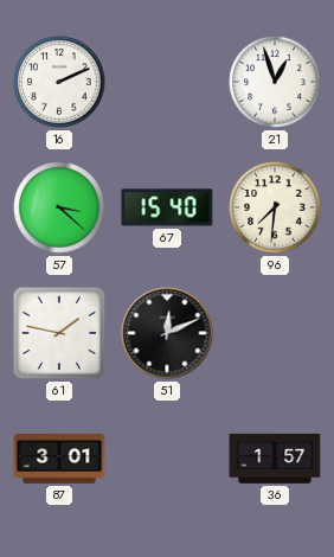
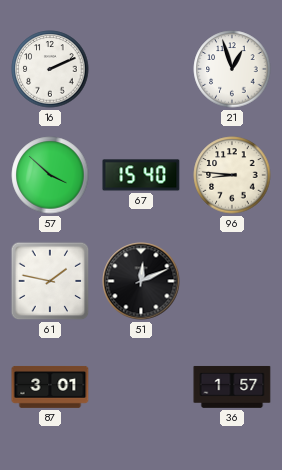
57: 3:22 -> 3:52 (50, 175)
96: 7:31 -> 8:46 (232, 175)
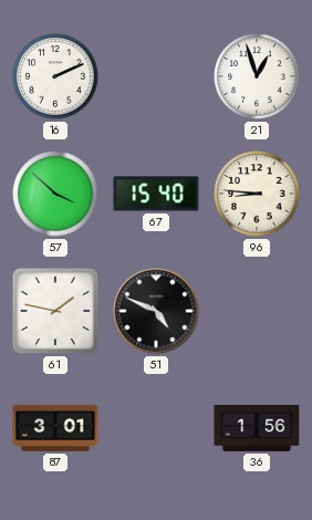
51: 12:11 -> 4:49 (156, 311)
36: 1:57 -> 1:56 (257, 428)
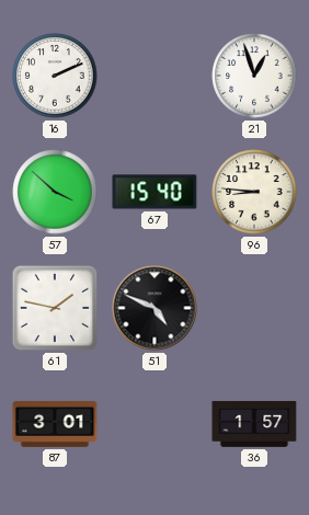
36: 1:56 -> 1:57 (254, 424)
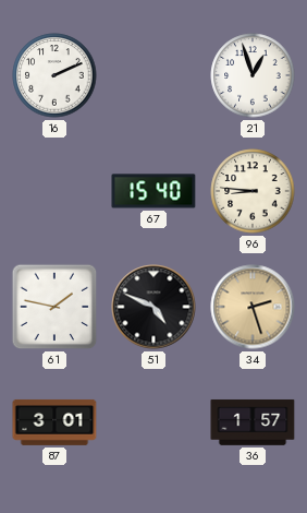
57: 3:52 -> none (55, 192)
34: none -> 2:27 (253, 307)
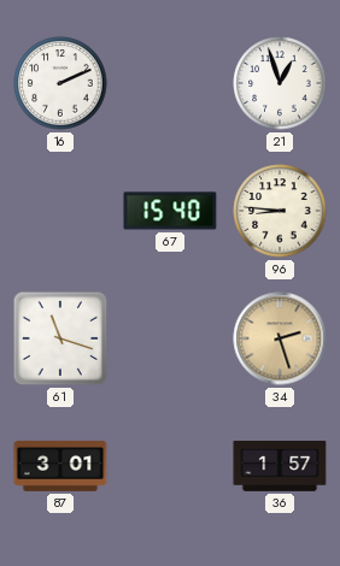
61: 1:47 -> 11:18 (60, 338)
51: 4:49 -> none (153, 307)
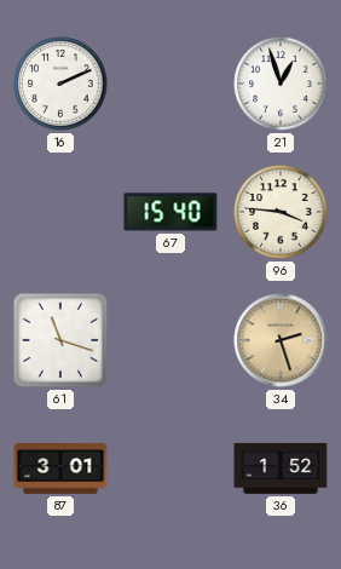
96: 8:46 -> 3:46 (281, 212)
36: 1:57 -> 1:52 (281, 469)
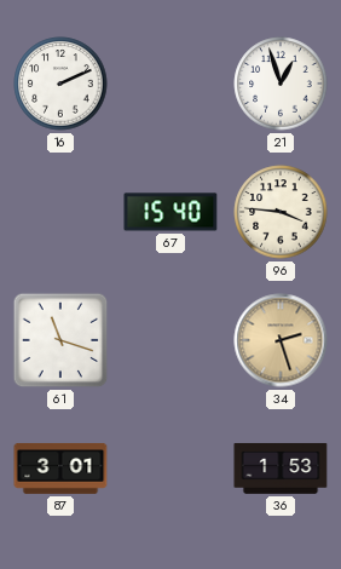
36: 1:52 -> 1:53 (281, 469)
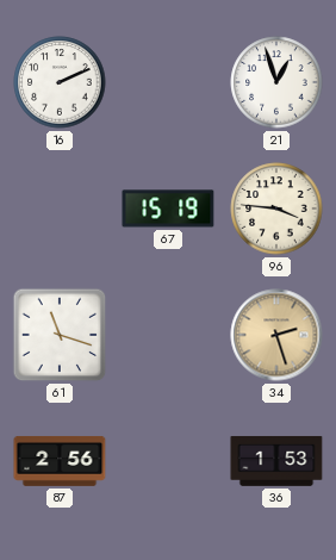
67: 15:40 -> 15:19 (168, 209)
87: 3:01 -> 2:56 (60, 461)
